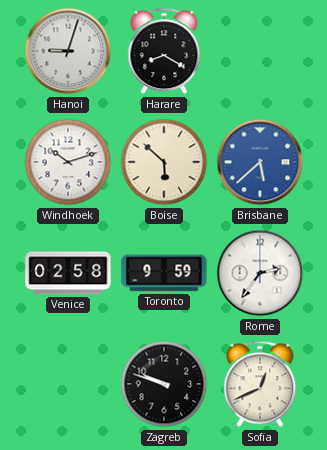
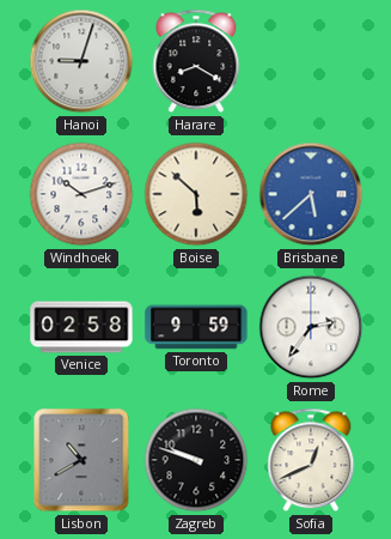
Lisbon: none -> 10:40 (81, 460)
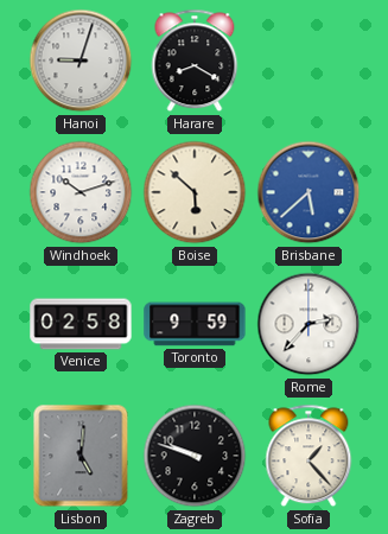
Rome: 2:36 -> 2:37 (309, 324)
Lisbon: 10:40 -> 5:01 (81, 456)
Sofia: 12:41 -> 1:23 (309, 456)
